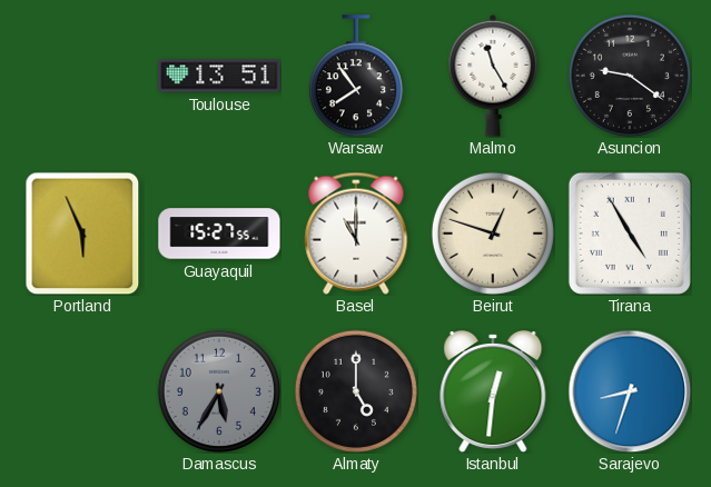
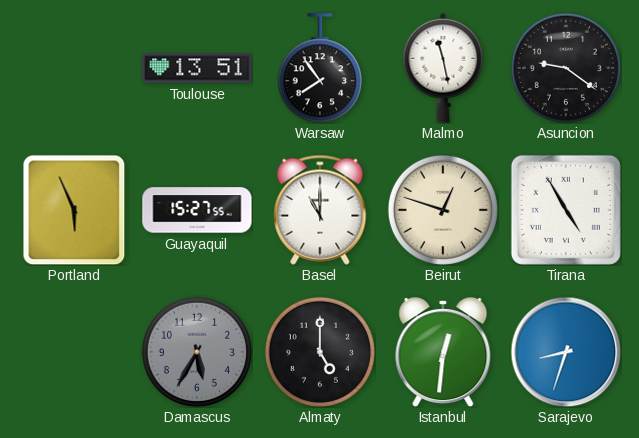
Malmo: 11:25 -> 11:28 (443, 68)
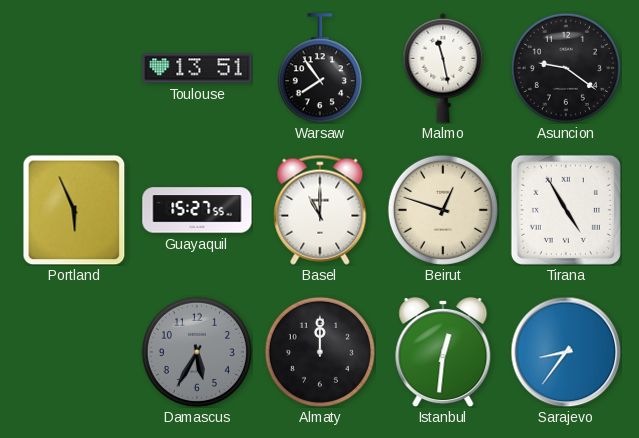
Almaty: 5:00 -> 12:00 (320, 352)
Sarajevo: 8:33 -> 8:36 (566, 352)
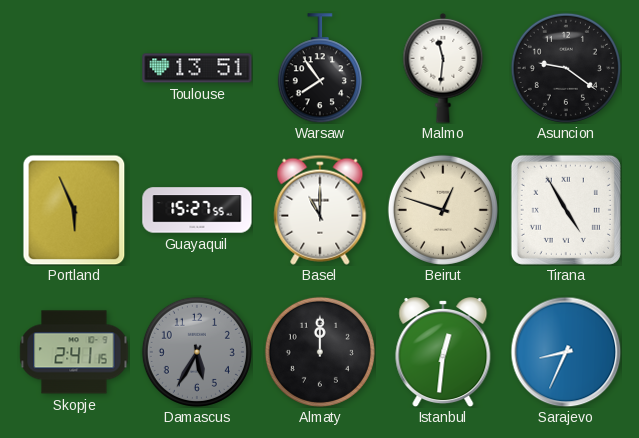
Malmo: 11:28 -> 11:31 (443, 68)
Skopje: none -> 2:41 (74, 352)
Sarajevo: 8:36 -> 8:34 (566, 352)
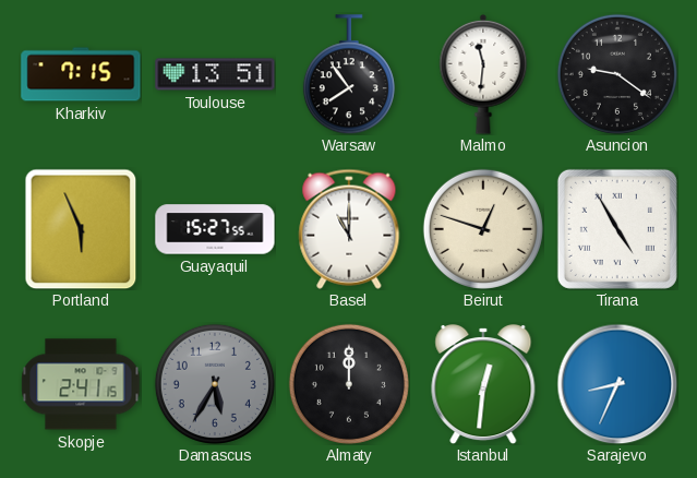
Kharkiv: none -> 7:15 (81, 74)
